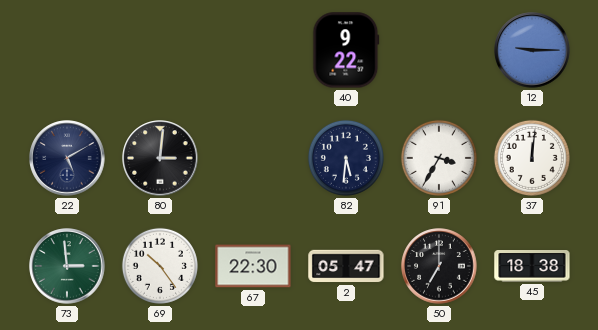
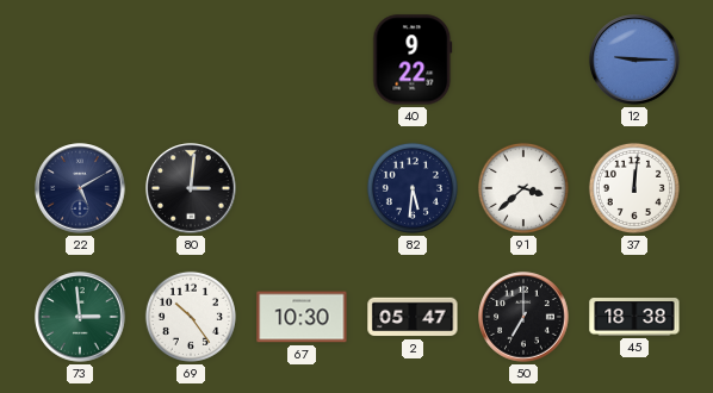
91: 3:35 -> 3:38 (523, 188)
67: 22:30 -> 10:30 (302, 317)
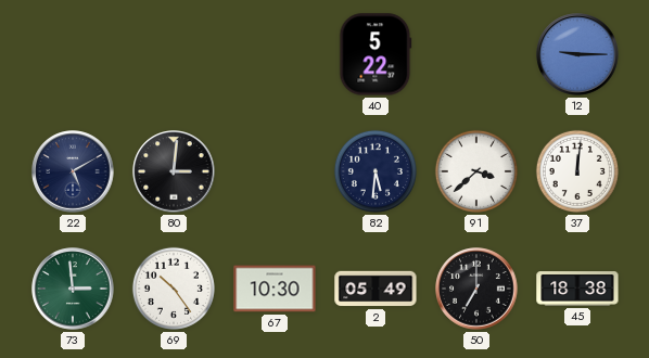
40: 9:22 -> 5:22 (376, 54)
2: 05:47 -> 05:49 (376, 289)
